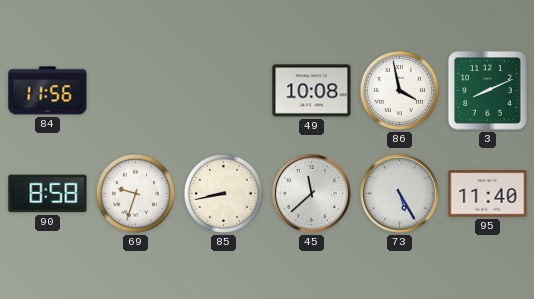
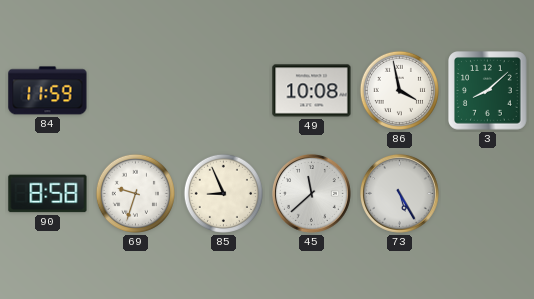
84: 11:56 -> 11:59 (48, 91)
3: 8:11 -> 8:08 (488, 91)
85: 8:43 -> 8:56 (223, 193)
95: 11:40 -> none (488, 194)
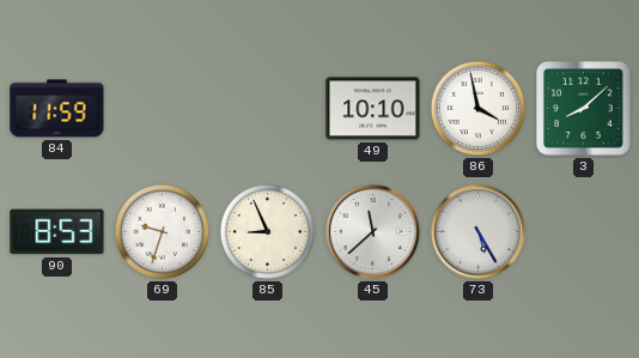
49: 10:08 -> 10:10 (373, 109)
90: 8:58 -> 8:53 (57, 232)
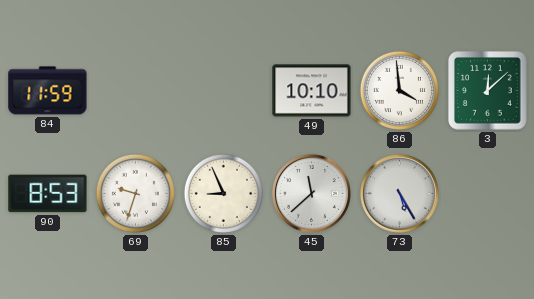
86: 3:58 -> 3:59 (399, 90)
3: 8:08 -> 12:08 (488, 91)
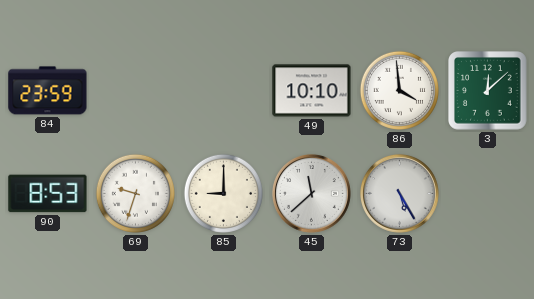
84: 11:59 -> 23:59 (48, 91)
85: 8:56 -> 9:00 (223, 193)
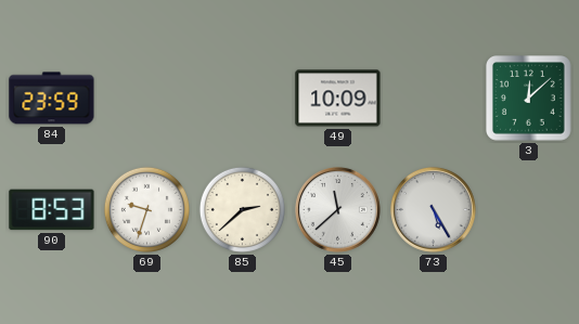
49: 10:10 -> 10:09 (338, 99)
86: 3:59 -> none (399, 90)
85: 9:00 -> 2:38 (242, 209)
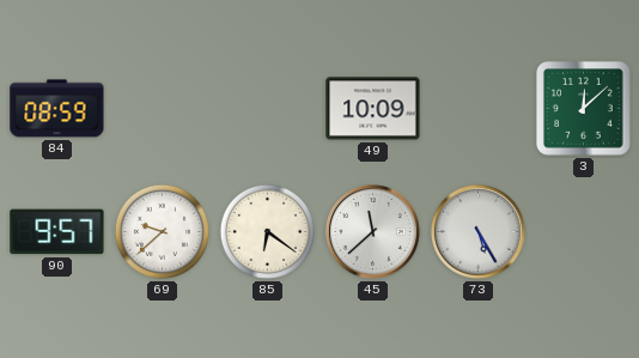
84: 23:59 -> 08:59 (57, 109)
90: 8:53 -> 9:57 (57, 232)
69: 9:33 -> 9:38 (162, 231)
85: 2:38 -> 6:21 (267, 231)
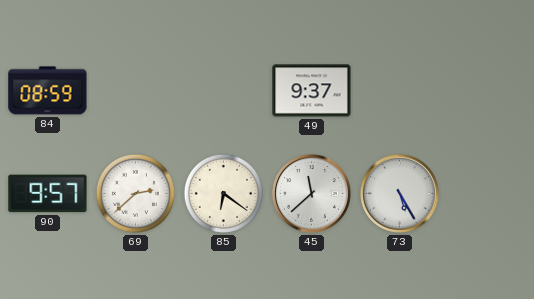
49: 10:09 -> 9:37 (312, 91)
3: 12:08 -> none (584, 109)
69: 9:38 -> 2:38 (135, 193)
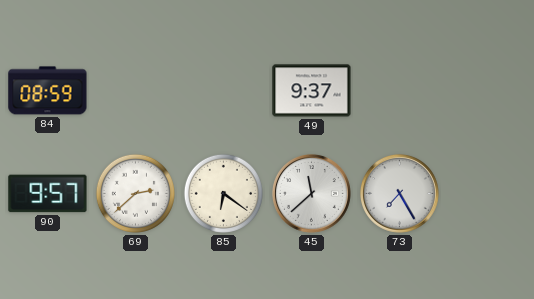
73: 5:25 -> 7:25 (399, 193)
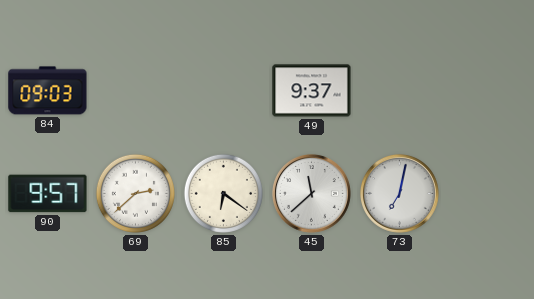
84: 08:59 -> 09:03 (48, 91)
73: 7:25 -> 7:02 (399, 193)
